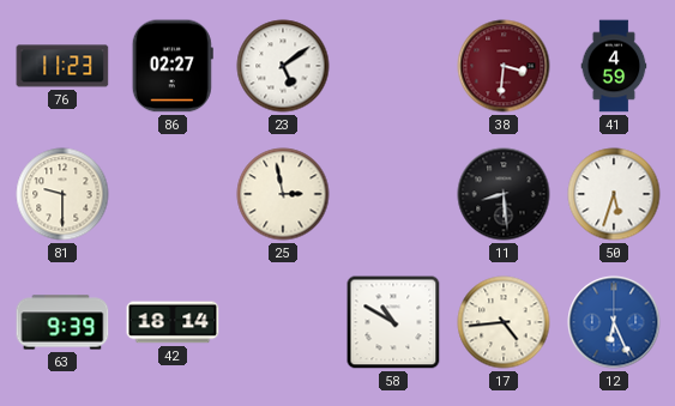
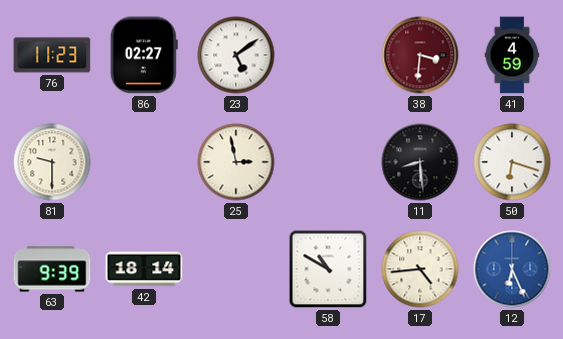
50: 5:33 -> 6:18 (512, 162)
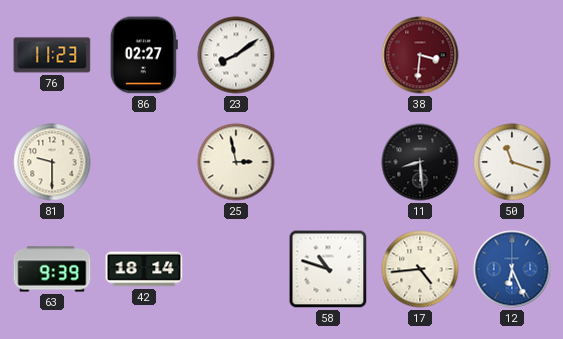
23: 5:09 -> 8:09 (236, 55)
41: 4:59 -> none (512, 55)
50: 6:18 -> 11:18 (512, 162)
58: 10:50 -> 10:48 (328, 269)
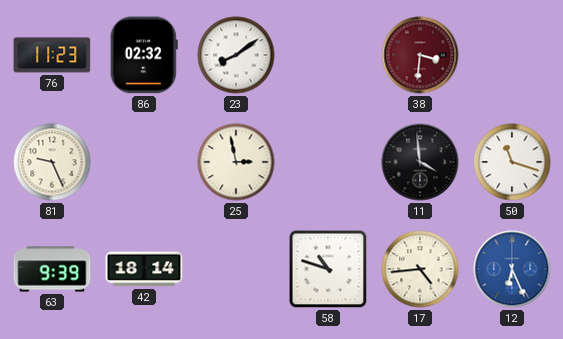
86: 02:27 -> 02:32 (144, 55)
81: 9:30 -> 9:26 (52, 162)
11: 8:29 -> 3:59 (420, 162)
